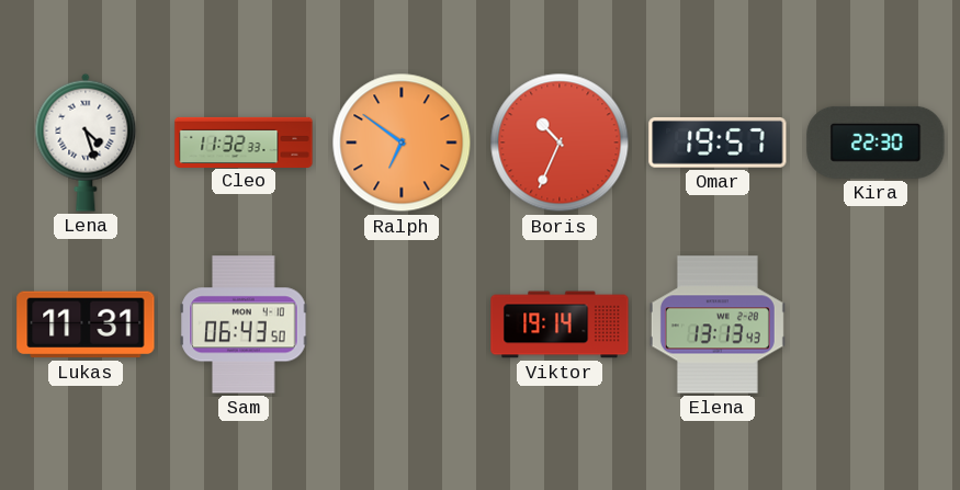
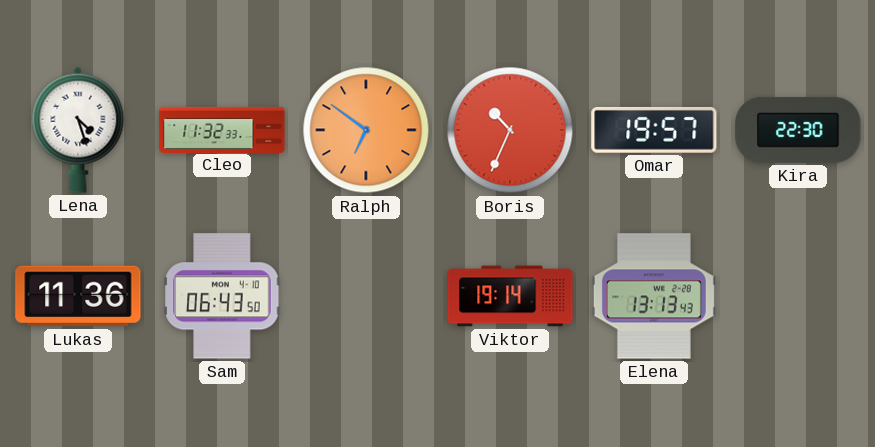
Lukas: 11:31 -> 11:36 (78, 296)
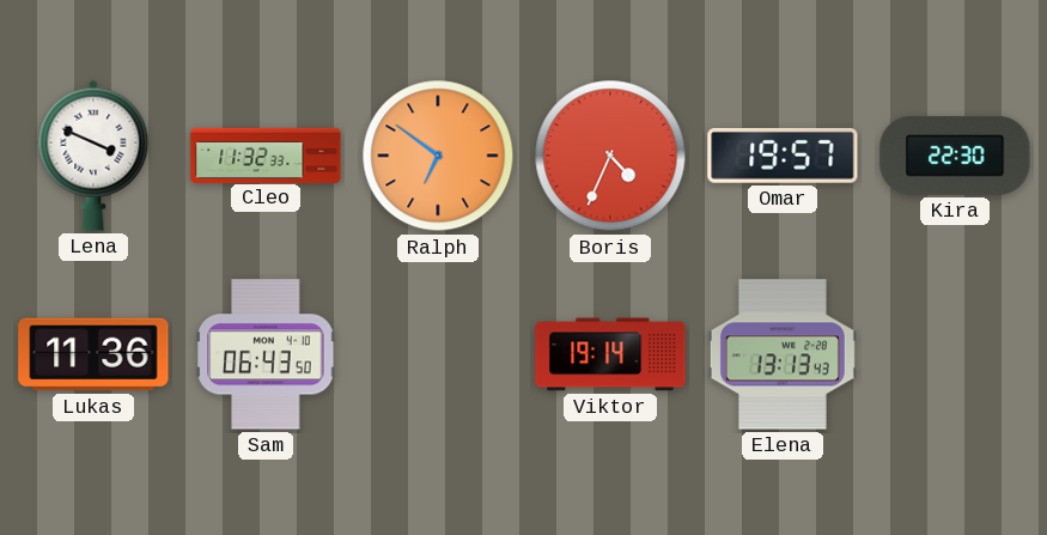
Lena: 4:27 -> 3:49 (93, 156)
Boris: 10:34 -> 4:34 (610, 156)
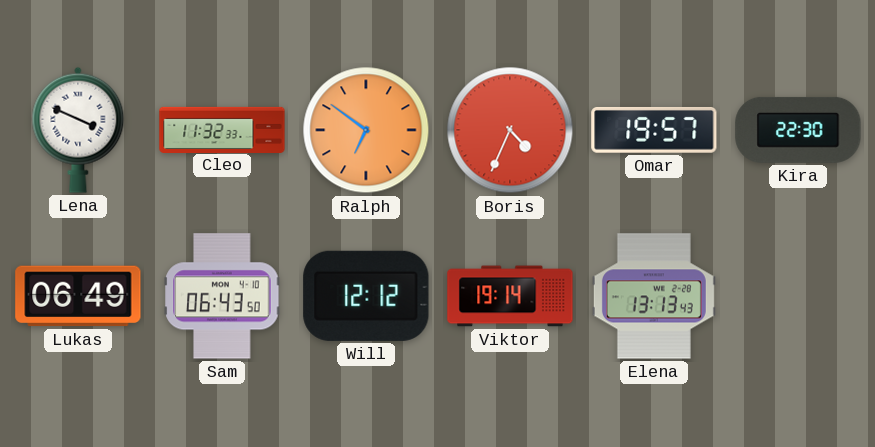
Lukas: 11:36 -> 06:49 (78, 296)
Will: none -> 12:12 (366, 296)
